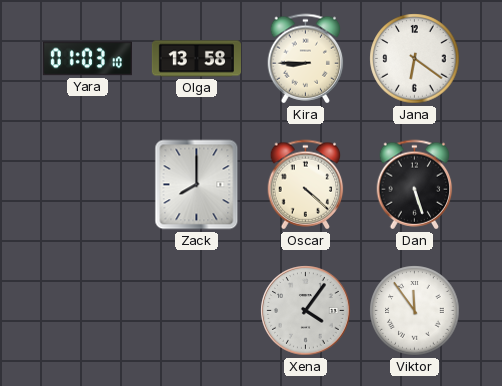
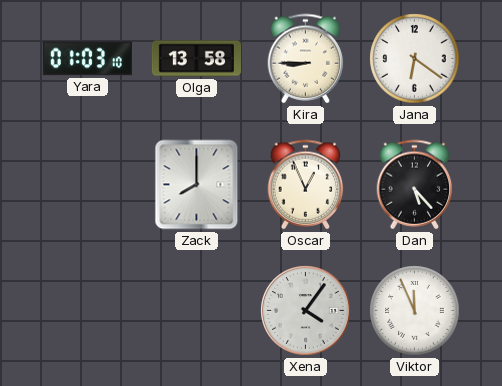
Oscar: 4:22 -> 12:56 (306, 185)
Dan: 5:27 -> 5:23 (415, 185)
Viktor: 11:54 -> 11:56 (415, 311)
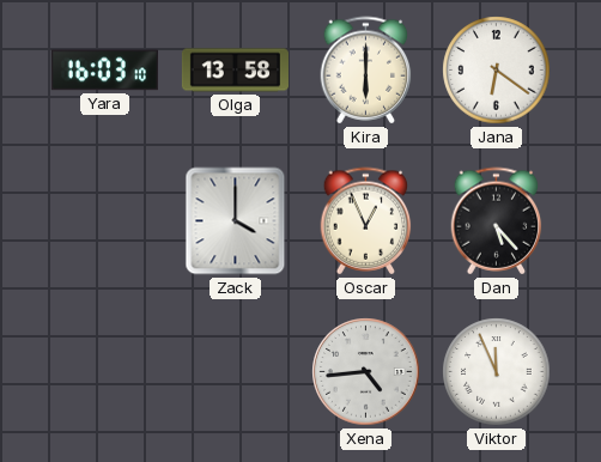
Yara: 01:03 -> 16:03 (104, 71)
Kira: 8:45 -> 6:00 (366, 71)
Zack: 8:00 -> 4:00 (236, 221)
Xena: 4:06 -> 4:44 (366, 372)
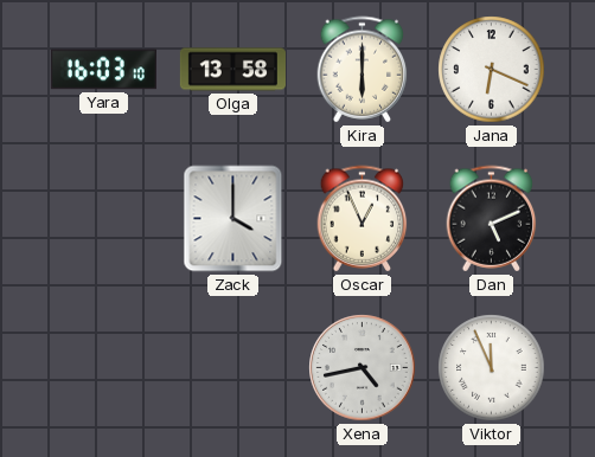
Jana: 6:21 -> 6:19 (492, 70)
Dan: 5:23 -> 5:11 (492, 219)
Xena: 4:44 -> 4:43 (363, 368)
